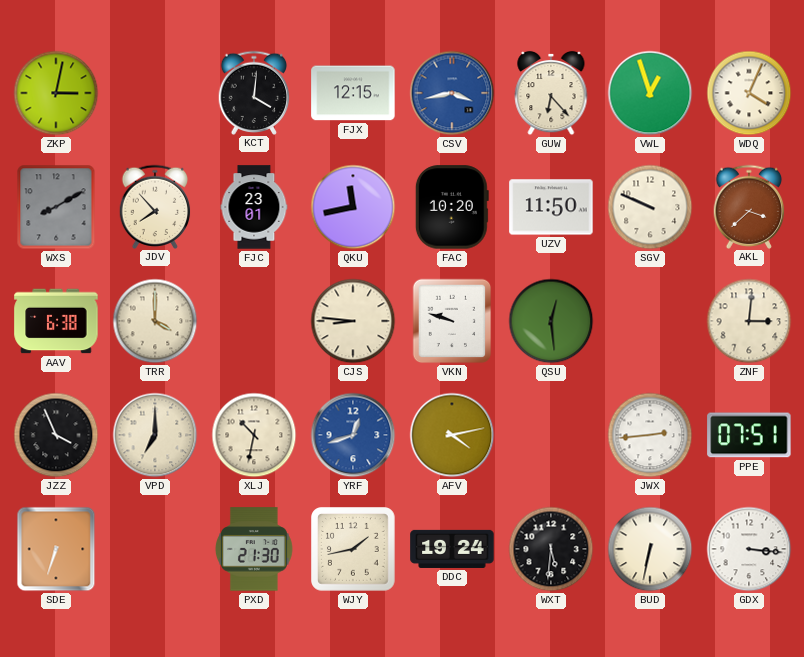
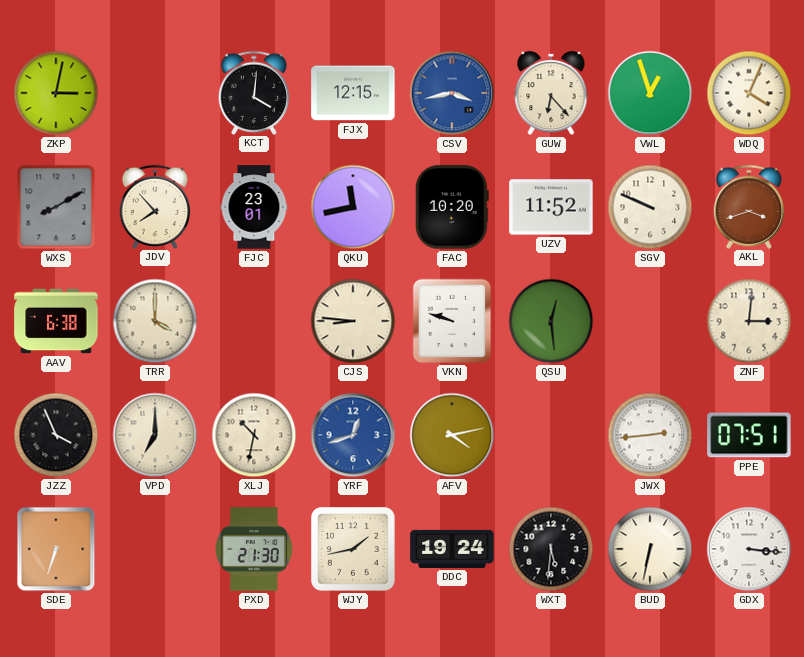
UZV: 11:50 -> 11:52 (551, 207)
AKL: 3:38 -> 3:42 (749, 206)
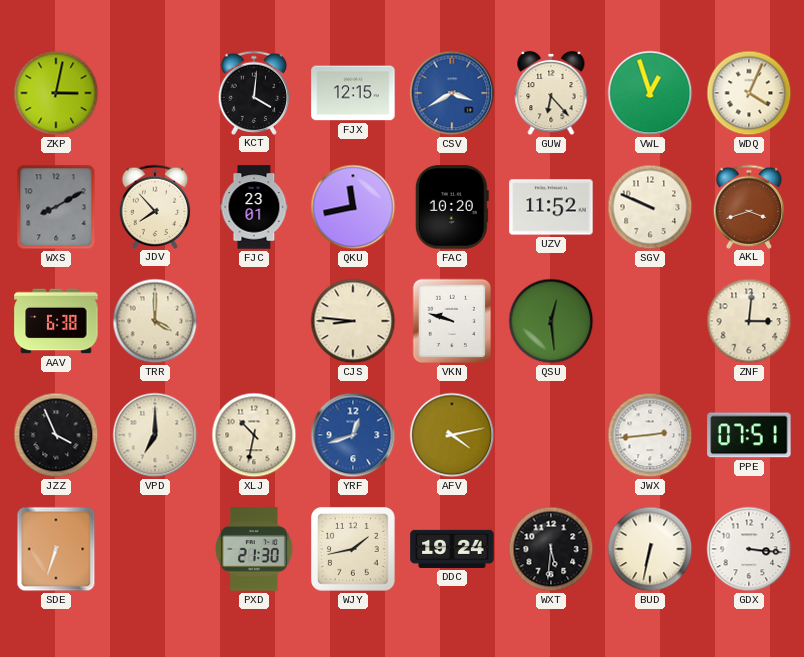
CSV: 3:43 -> 3:40 (452, 93)
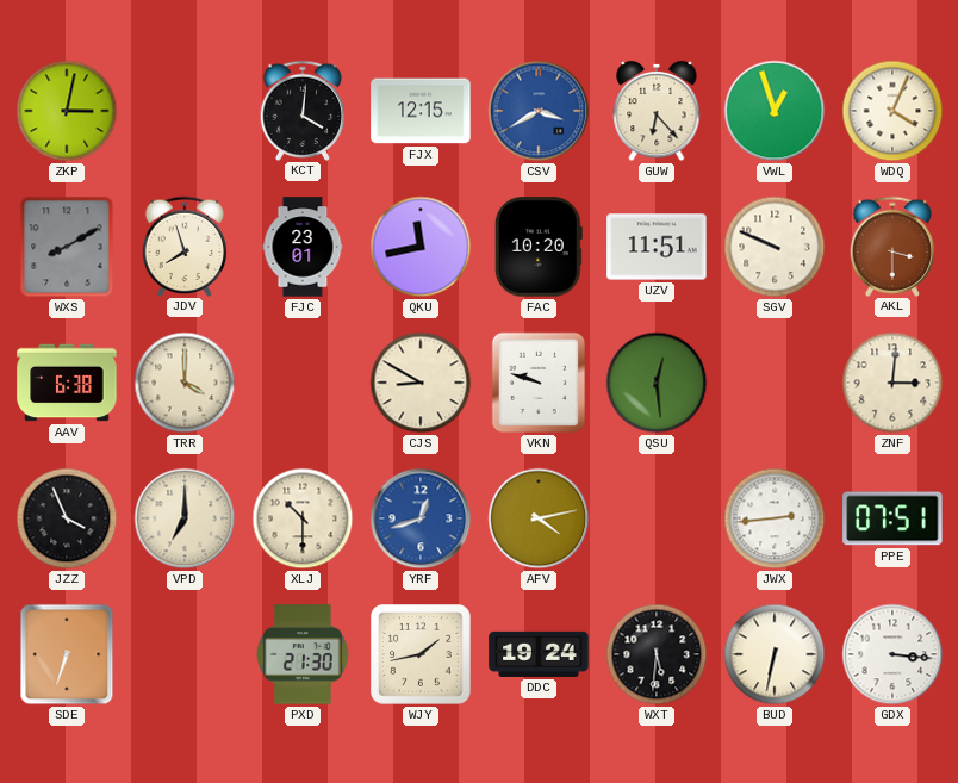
JDV: 7:53 -> 7:57 (185, 246)
UZV: 11:52 -> 11:51 (657, 247)
AKL: 3:42 -> 3:30 (892, 246)
CJS: 8:46 -> 8:50 (421, 383)
XLJ: 10:32 -> 10:30 (303, 518)
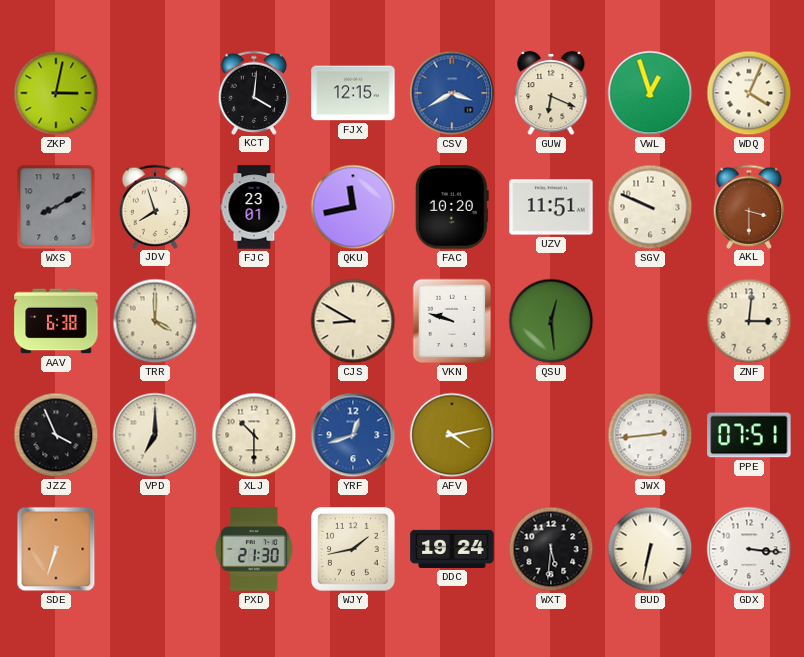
GUW: 6:23 -> 6:19 (551, 93)
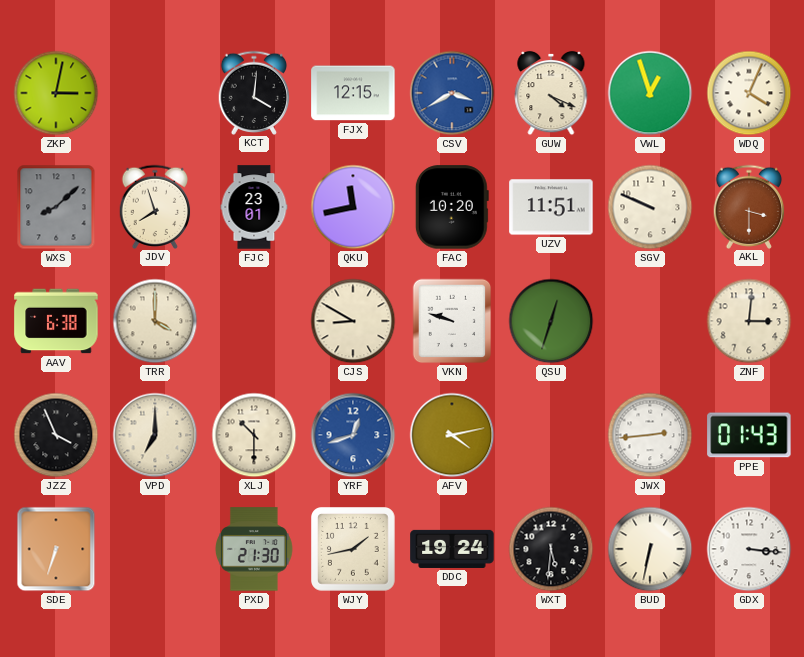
GUW: 6:19 -> 4:19 (551, 93)
WXS: 8:10 -> 8:08 (56, 207)
QSU: 12:29 -> 12:33 (551, 321)
PPE: 07:51 -> 01:43 (749, 435)
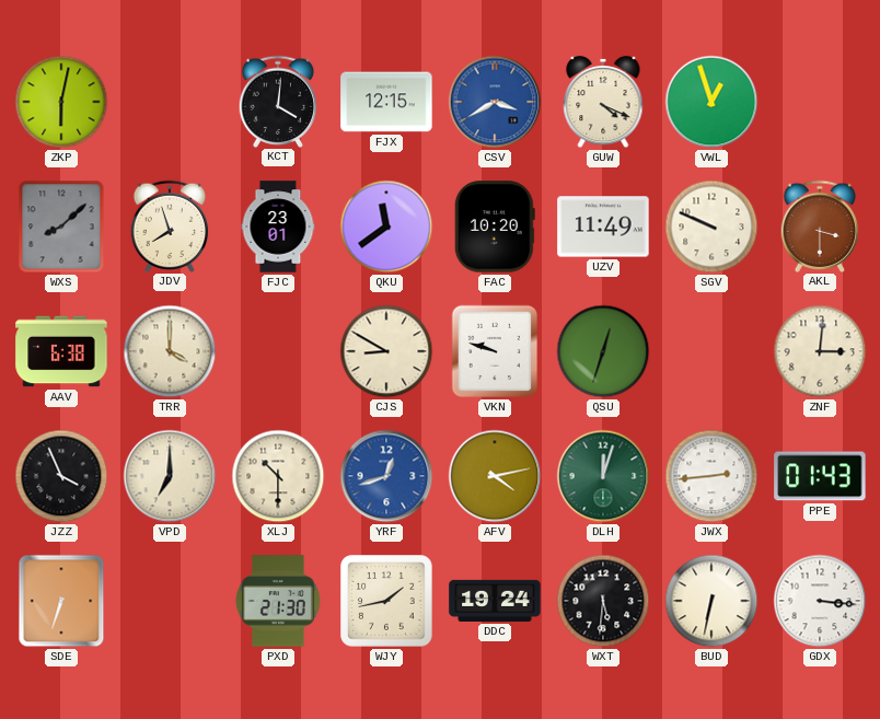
ZKP: 3:02 -> 6:02 (61, 102)
WDQ: 4:04 -> none (749, 93)
QKU: 11:43 -> 11:39 (386, 227)
UZV: 11:51 -> 11:49 (603, 227)
DLH: none -> 12:03 (603, 476)
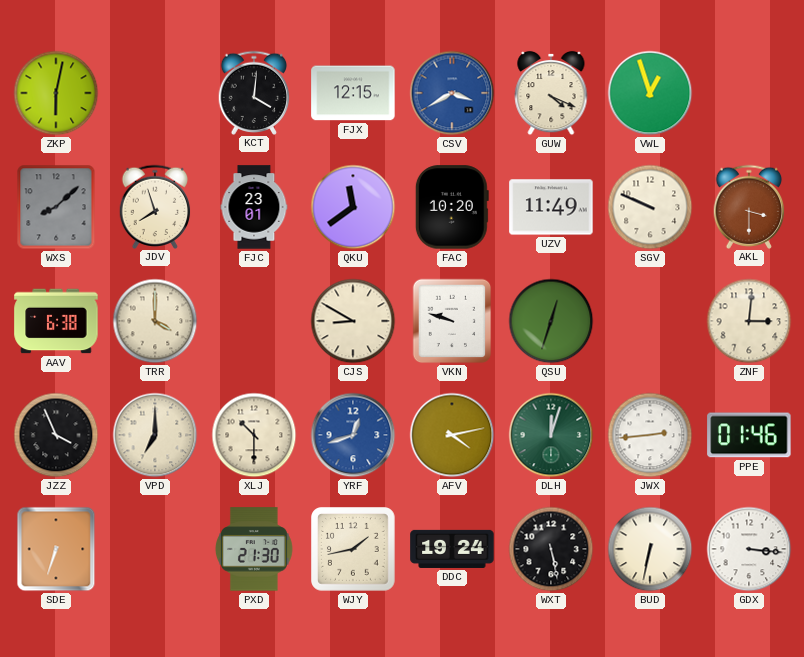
PPE: 01:43 -> 01:46 (749, 435)
WXT: 5:31 -> 5:28 (551, 549)
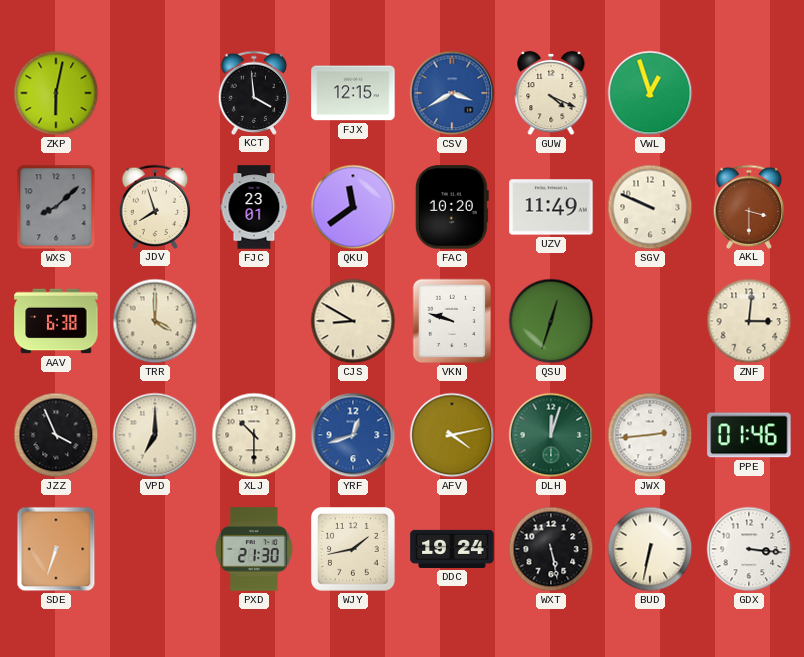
KCT: 4:01 -> 3:59 (254, 92)
